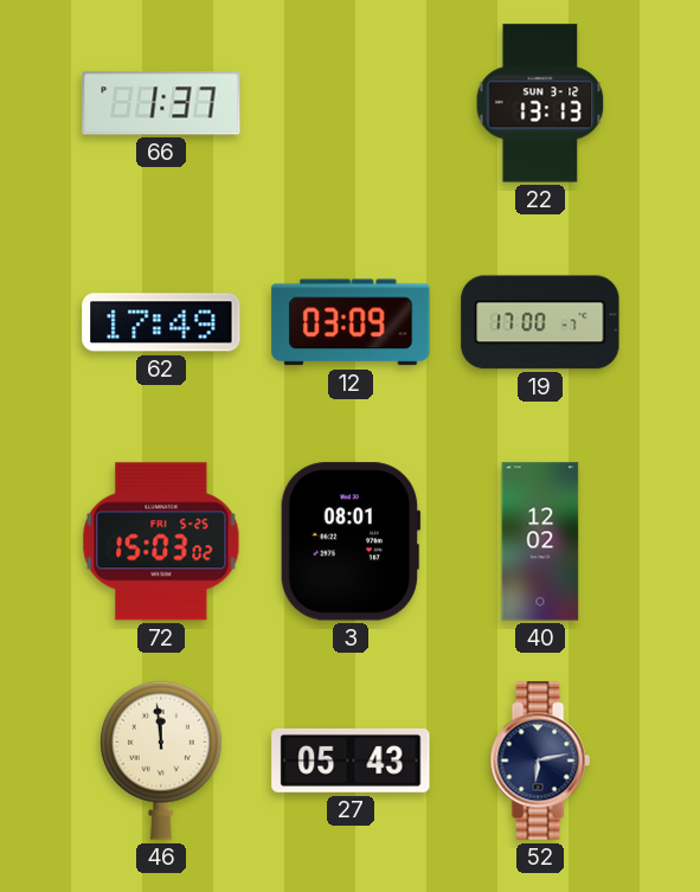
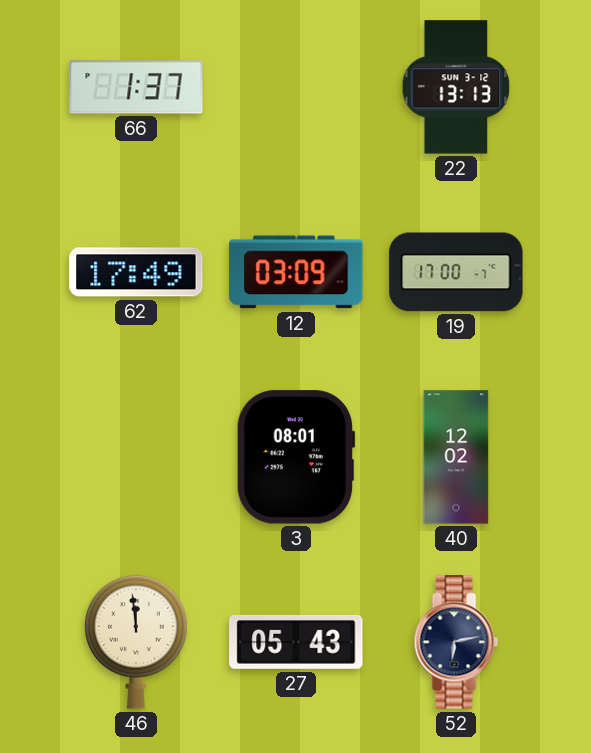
72: 15:03 -> none (161, 541)
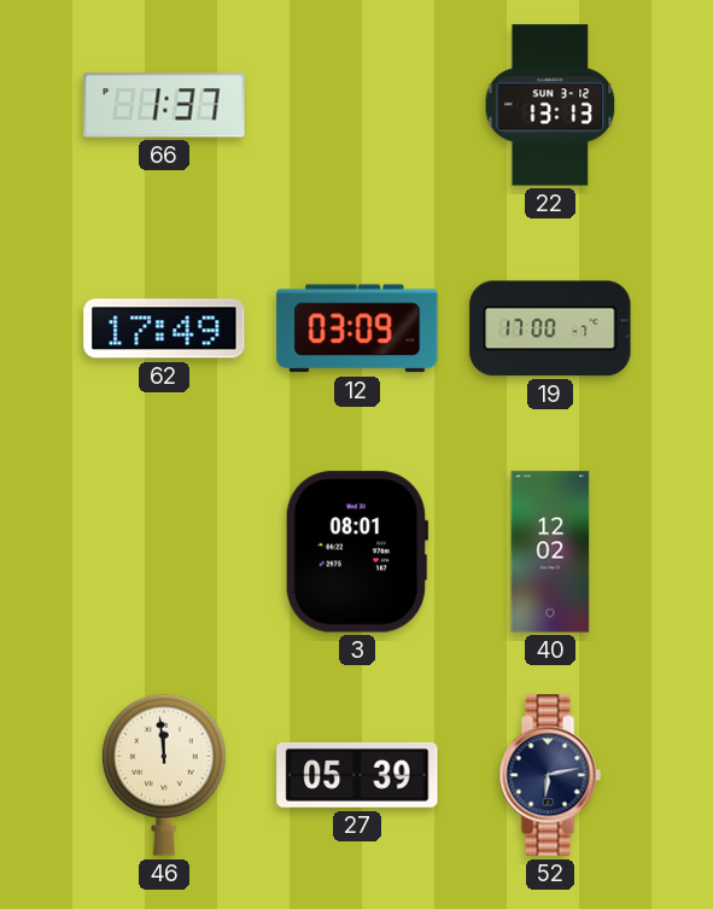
27: 05:43 -> 05:39 (357, 775)
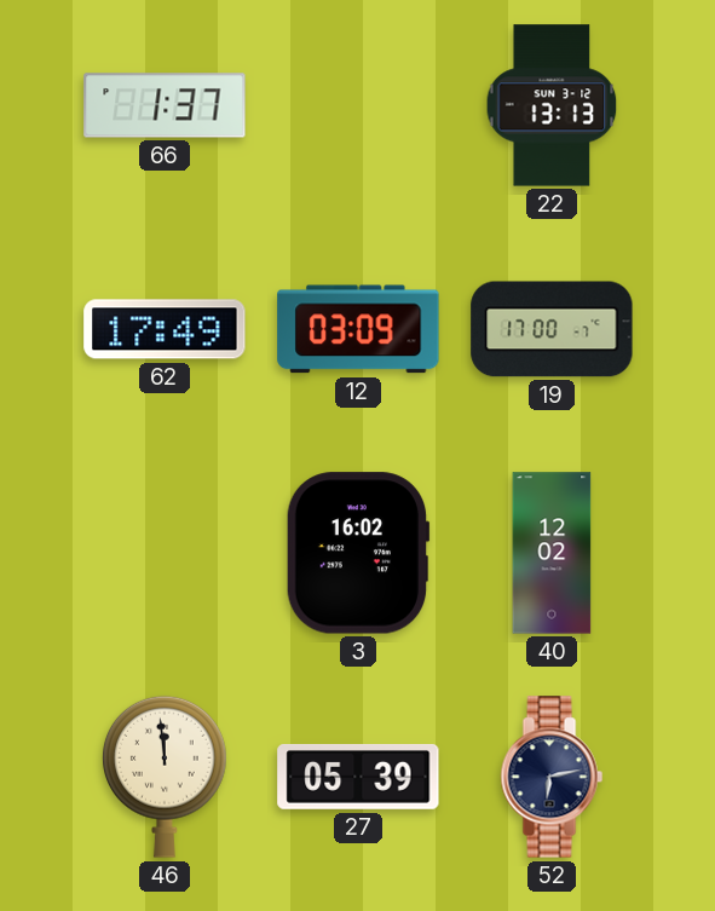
3: 08:01 -> 16:02 (358, 553)
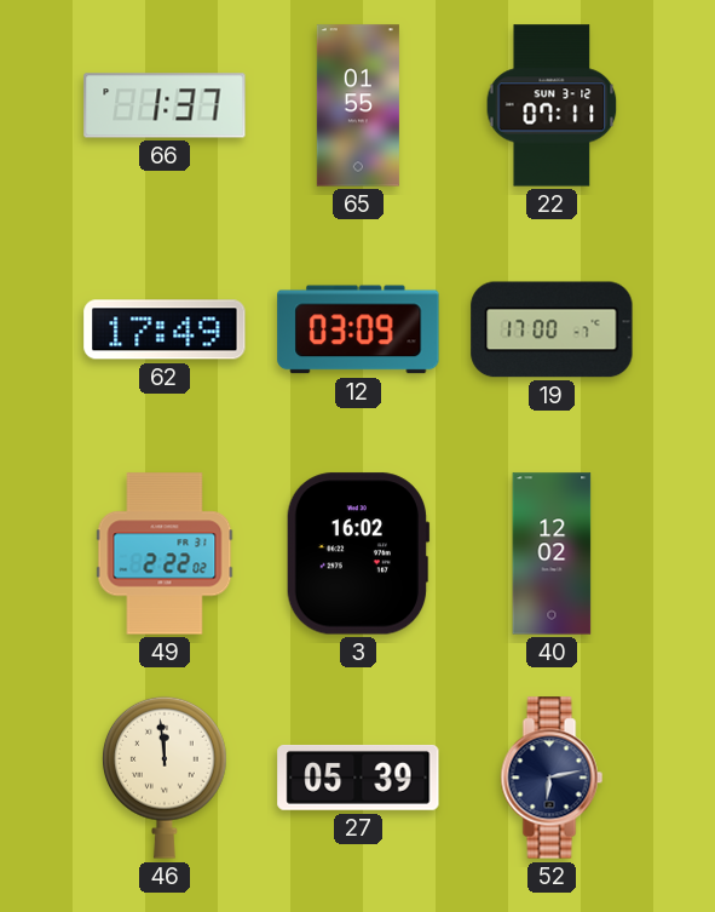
65: none -> 01:55 (358, 105)
22: 13:13 -> 07:11 (552, 105)
49: none -> 2:22 (165, 553)
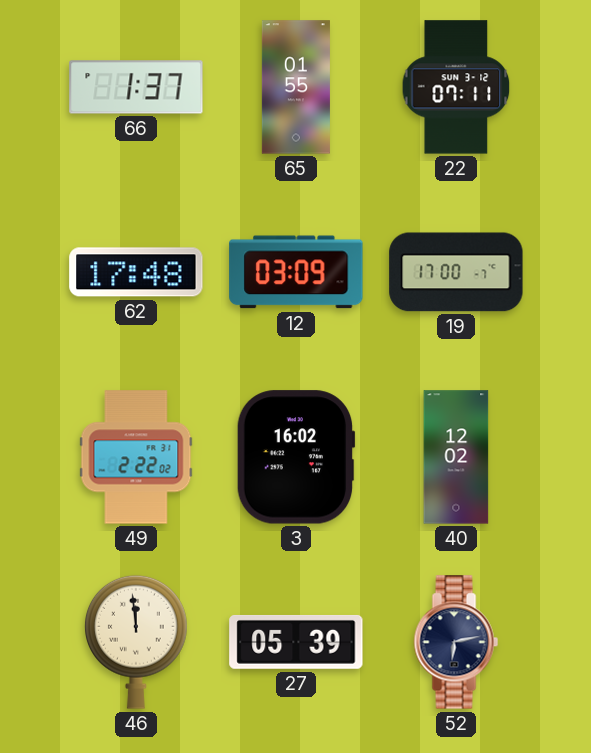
62: 17:49 -> 17:48 (136, 272)
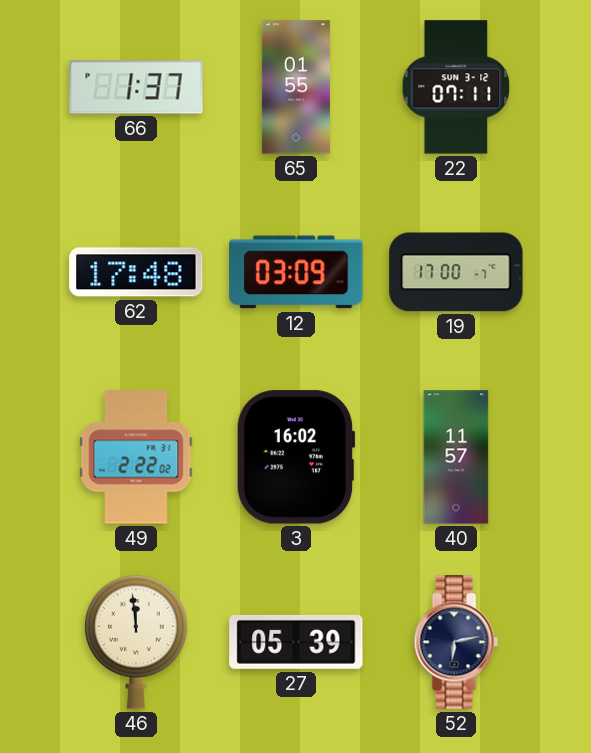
40: 12:02 -> 11:57 (456, 457)
